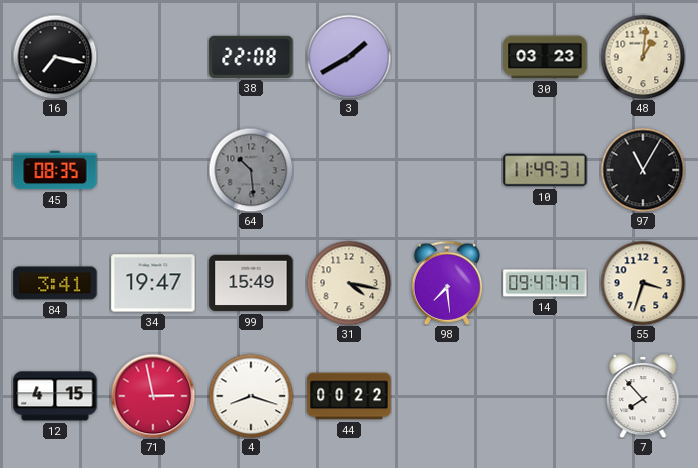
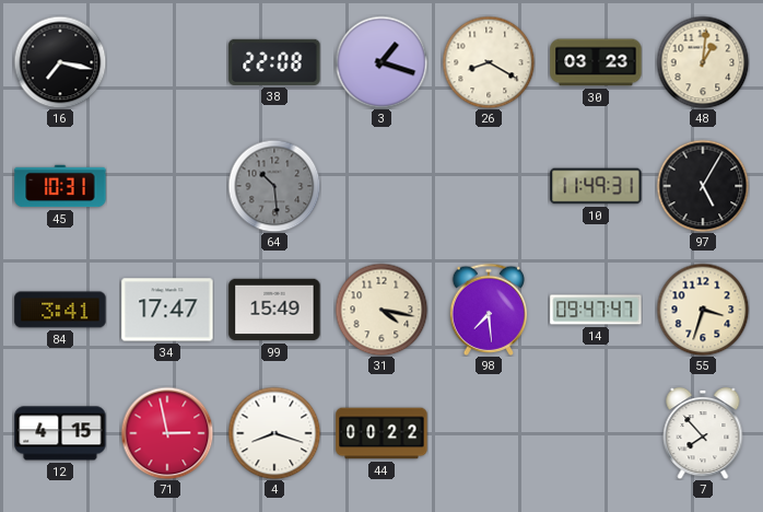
3: 1:40 -> 1:18 (381, 62)
26: none -> 8:20 (489, 62)
45: 08:35 -> 10:31 (60, 186)
97: 11:05 -> 5:05 (703, 186)
34: 19:47 -> 17:47 (167, 310)
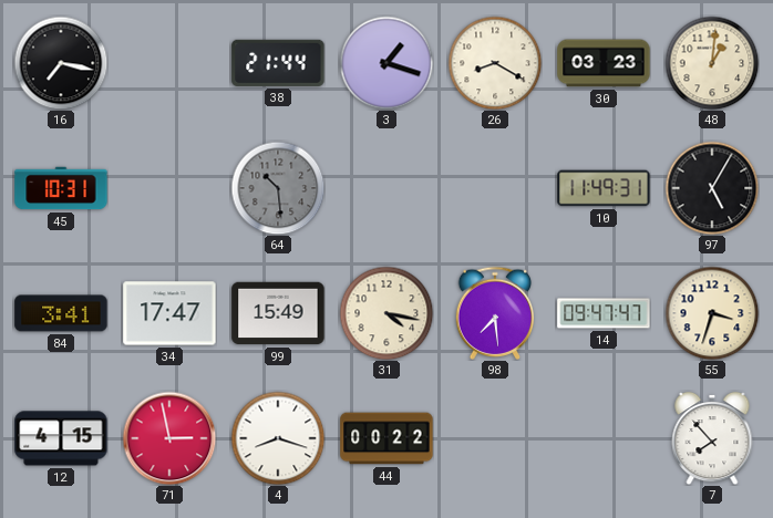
38: 22:08 -> 21:44 (278, 63)
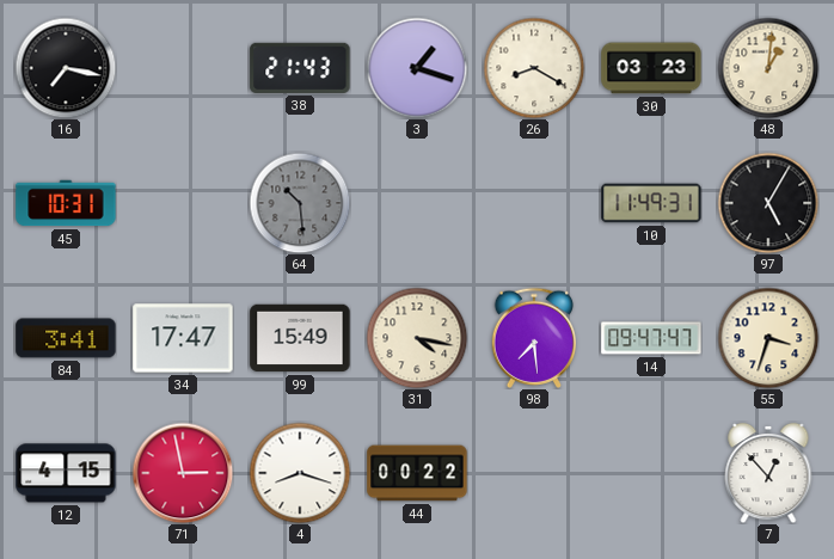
38: 21:44 -> 21:43 (300, 68)
7: 7:53 -> 12:53 (768, 473)
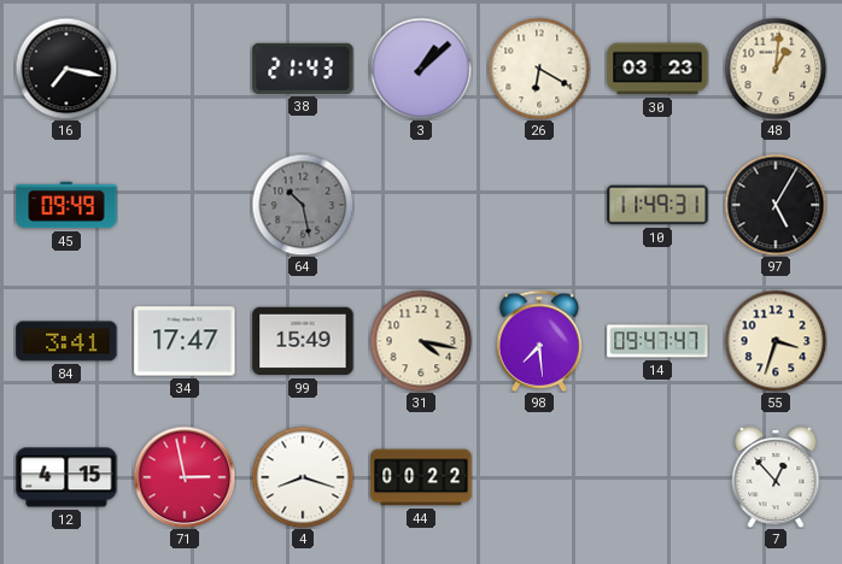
3: 1:18 -> 1:08 (421, 69)
26: 8:20 -> 6:20 (539, 69)
45: 10:31 -> 09:49 (66, 205)
64: 10:29 -> 10:28 (303, 205)
